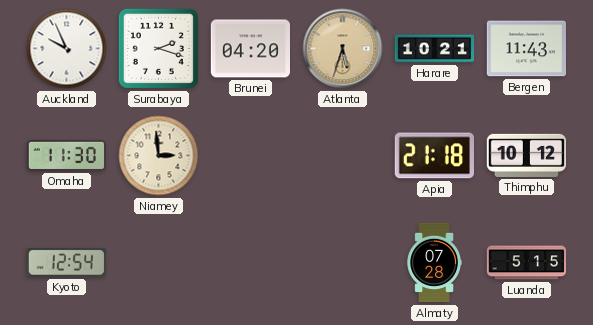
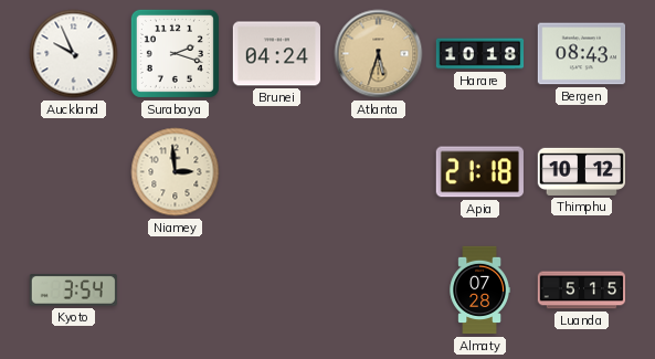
Brunei: 04:20 -> 04:24 (276, 54)
Harare: 10:21 -> 10:18 (480, 54)
Bergen: 11:43 -> 08:43 (581, 54)
Omaha: 11:30 -> none (66, 155)
Kyoto: 12:54 -> 3:54 (73, 291)
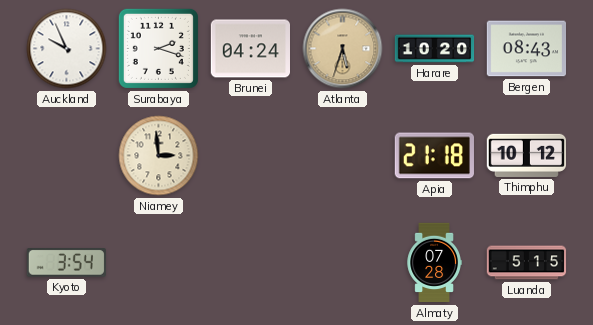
Harare: 10:18 -> 10:20 (435, 49)
